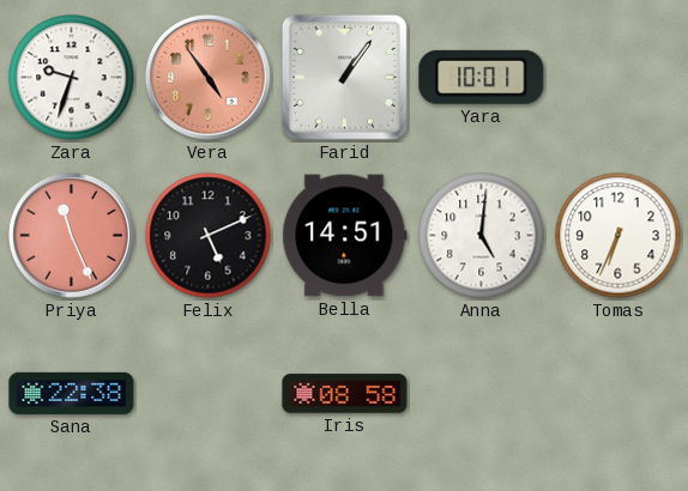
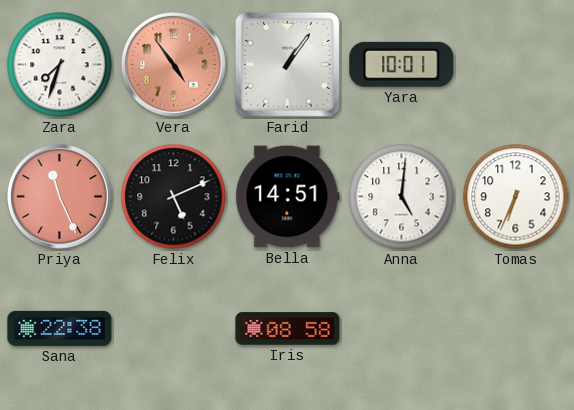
Zara: 9:33 -> 7:33 (60, 65)
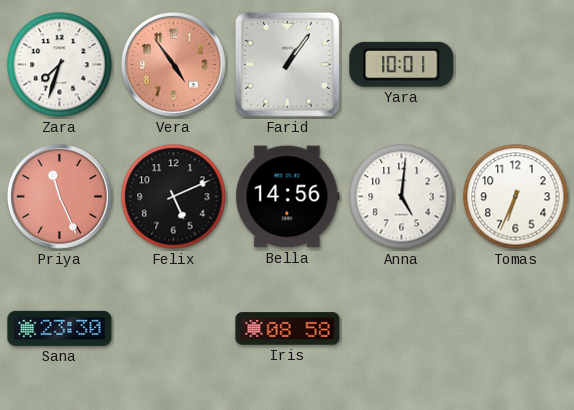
Bella: 14:51 -> 14:56 (288, 197)
Sana: 22:38 -> 23:30 (60, 328)
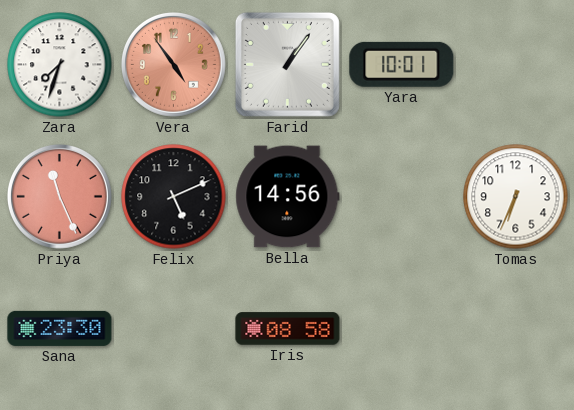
Anna: 5:01 -> none (402, 197)
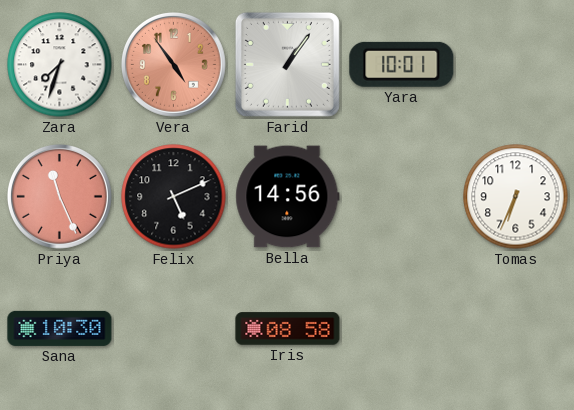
Sana: 23:30 -> 10:30 (60, 328)
